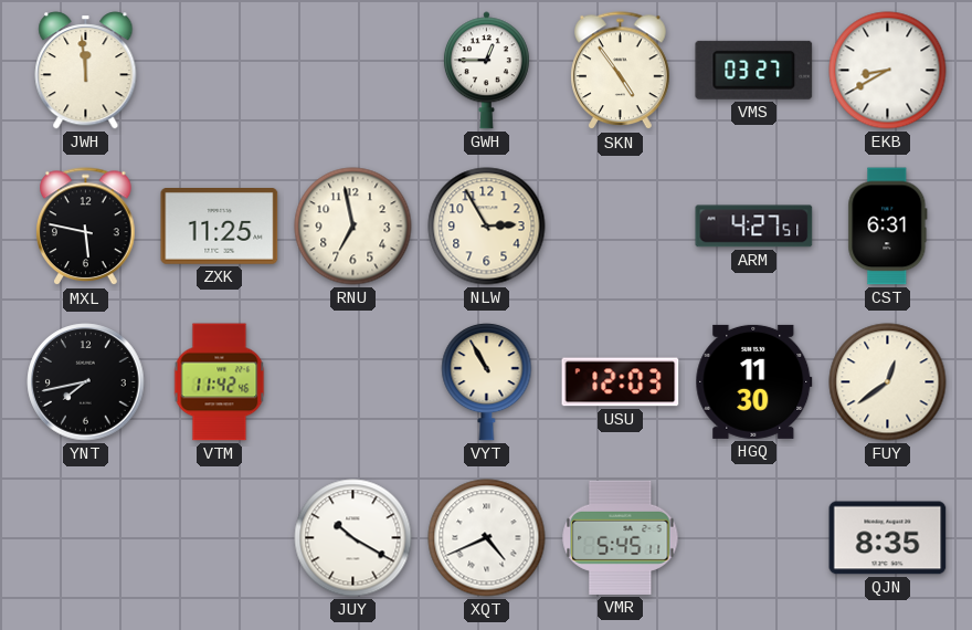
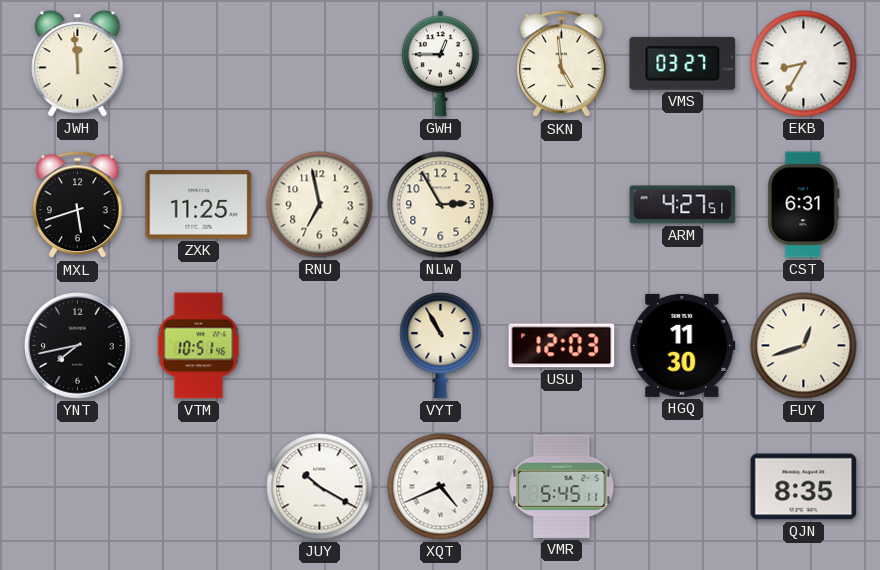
SKN: 4:54 -> 4:59 (562, 64)
EKB: 8:40 -> 8:35 (804, 64)
MXL: 5:47 -> 5:42 (78, 205)
VTM: 11:42 -> 10:51 (199, 346)
FUY: 12:39 -> 12:42 (804, 346)
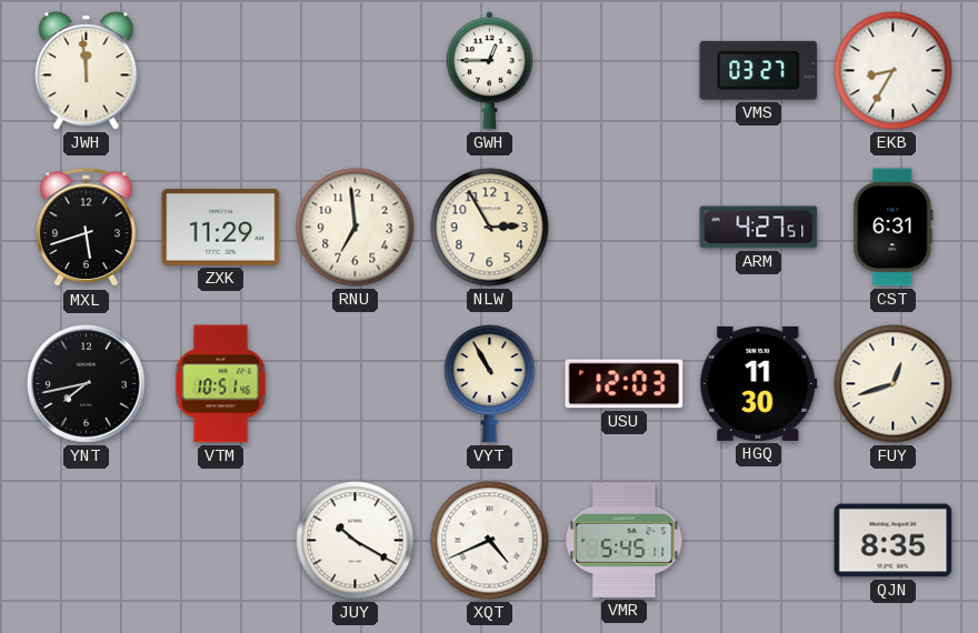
SKN: 4:59 -> none (562, 64)
ZXK: 11:25 -> 11:29 (221, 228)
RNU: 6:58 -> 6:59 (356, 228)
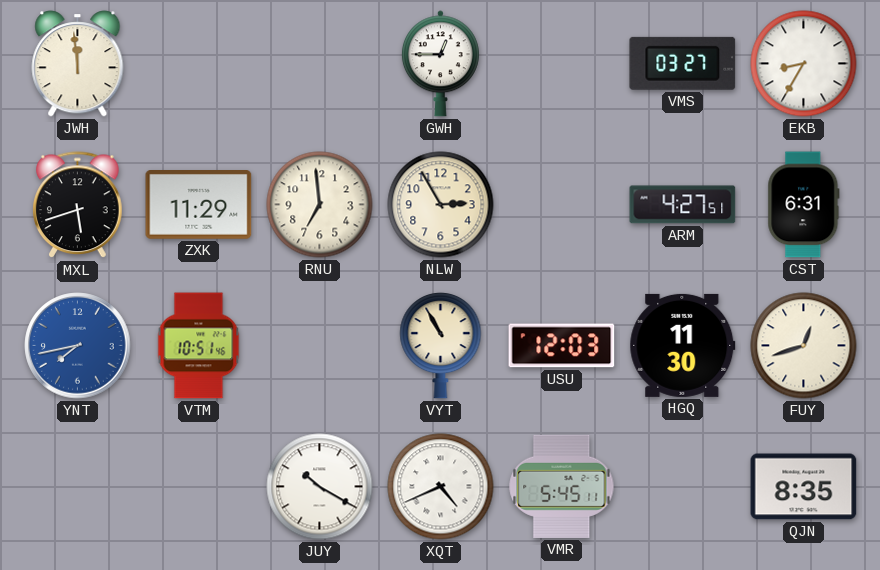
YNT dial: black -> blue (78, 346)
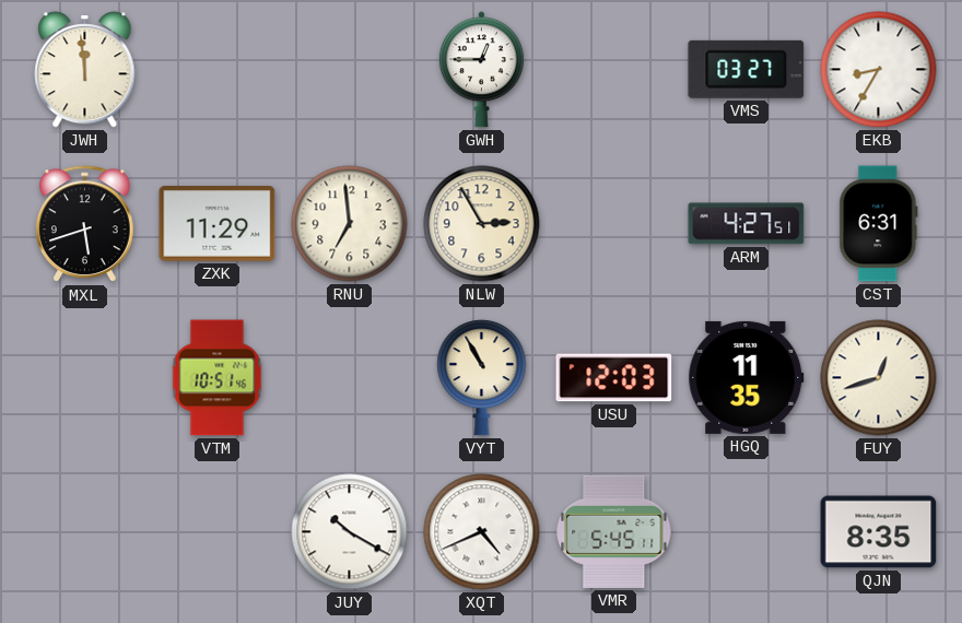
YNT: 7:43 -> none (78, 346)
HGQ: 11:30 -> 11:35 (747, 377)
